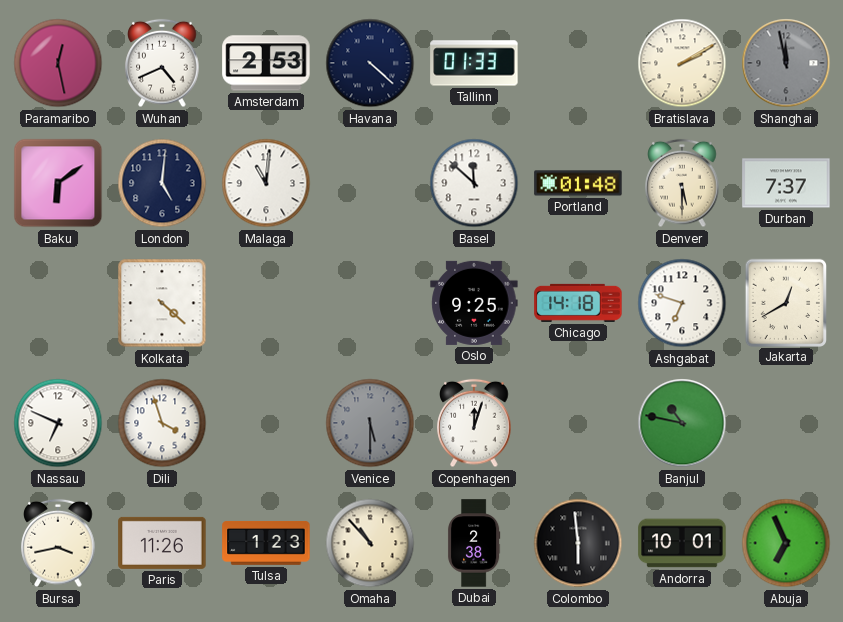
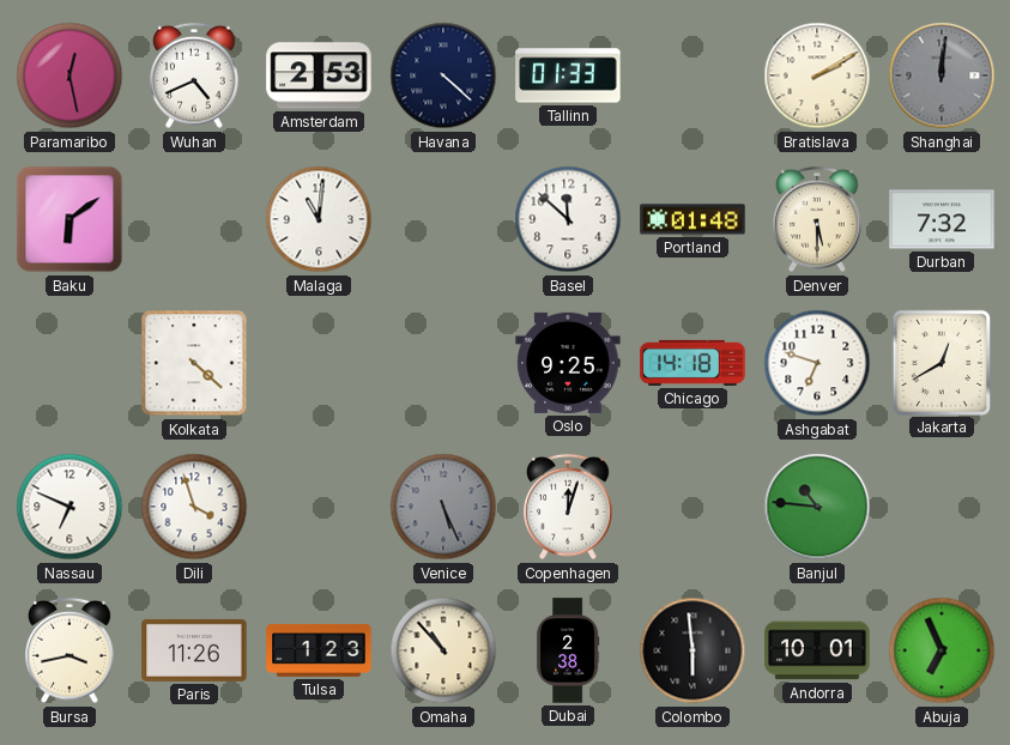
Shanghai: 11:58 -> 12:01 (942, 75)
London: 5:01 -> none (162, 183)
Durban: 7:37 -> 7:32 (942, 219)
Venice: 5:30 -> 5:26 (443, 507)
Banjul: 10:47 -> 10:46 (817, 507)
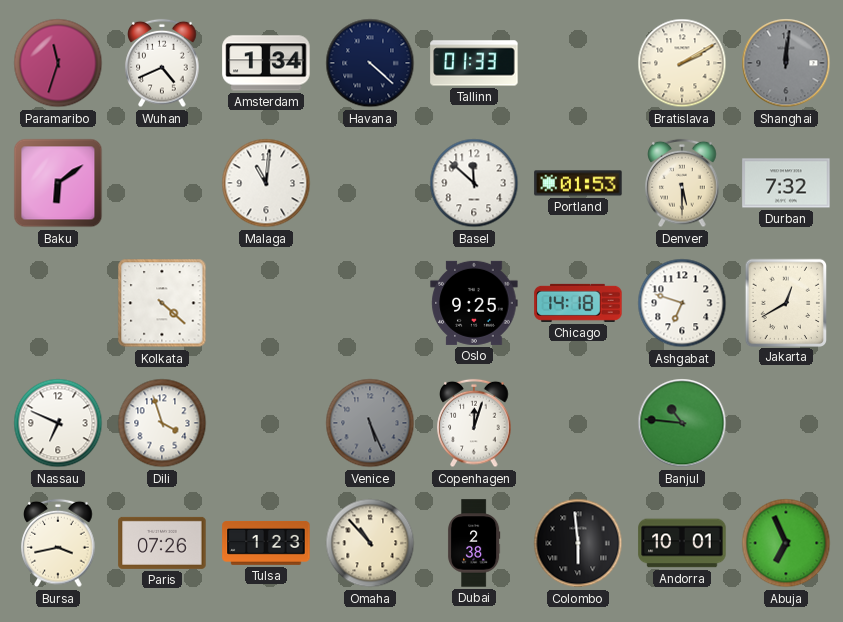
Paramaribo: 12:28 -> 11:33 (58, 63)
Amsterdam: 2:53 -> 1:34 (266, 63)
Portland: 01:48 -> 01:53 (578, 183)
Paris: 11:26 -> 07:26 (162, 543)
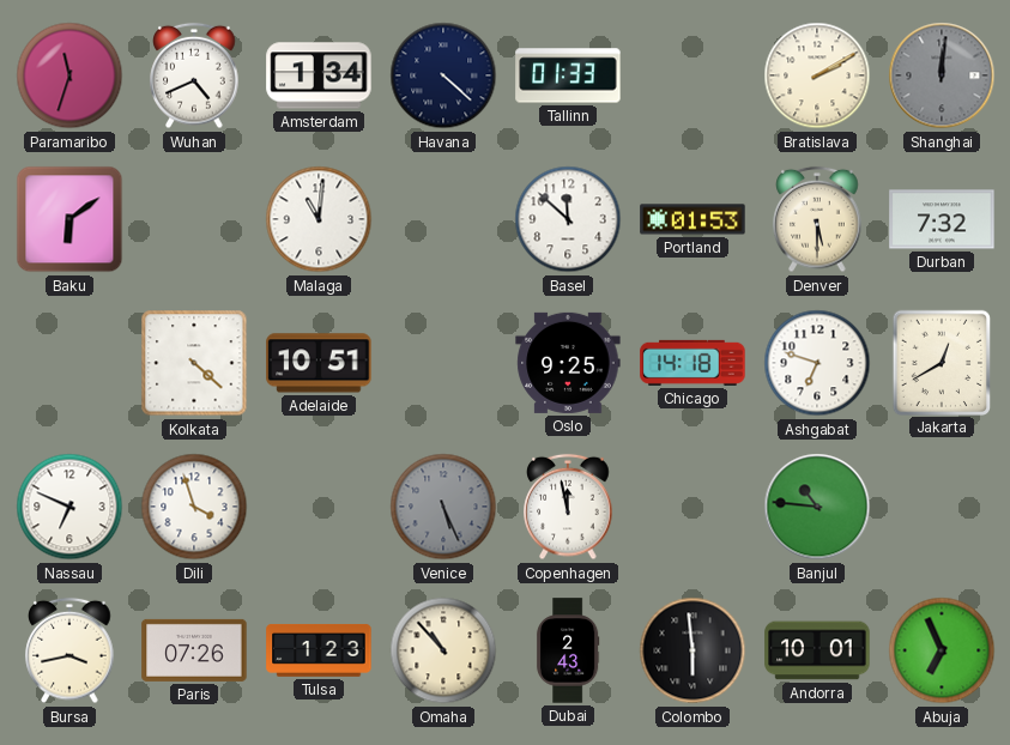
Adelaide: none -> 10:51 (319, 363)
Copenhagen: 12:03 -> 11:58 (568, 507)
Dubai: 2:38 -> 2:43 (568, 650)
